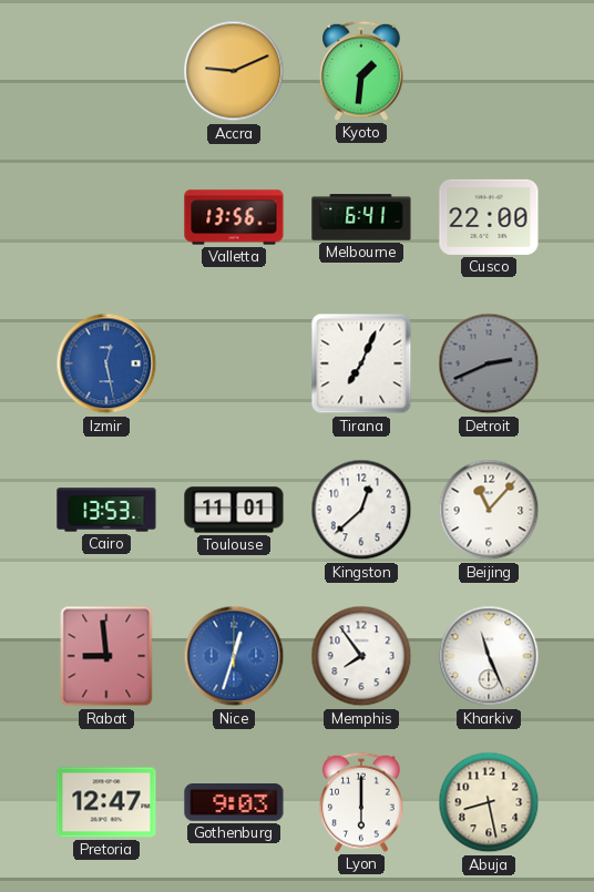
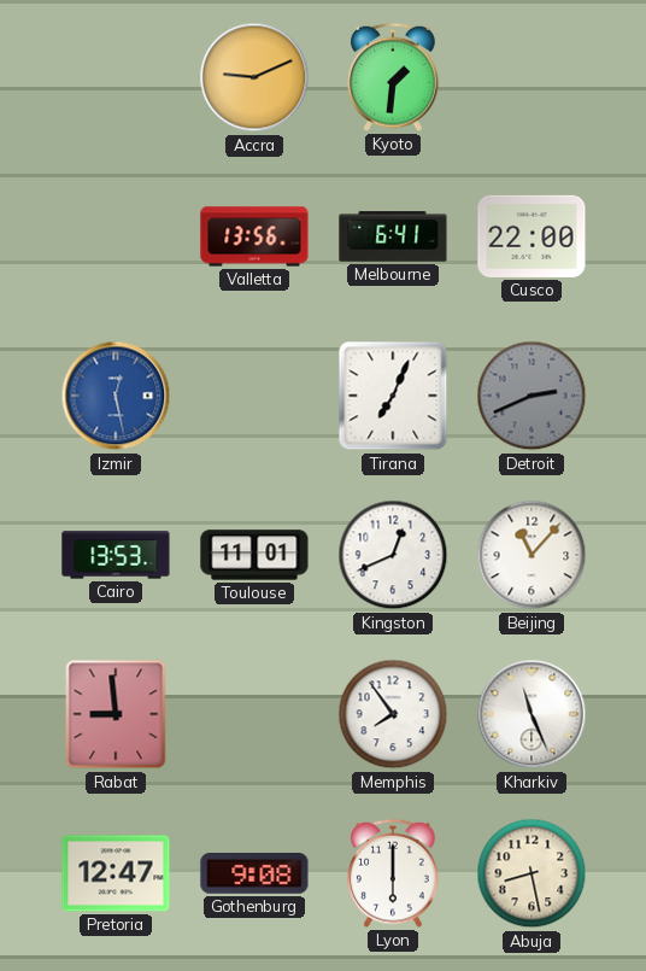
Kingston: 12:38 -> 12:41 (393, 555)
Nice: 12:33 -> none (234, 656)
Gothenburg: 9:03 -> 9:08 (254, 875)
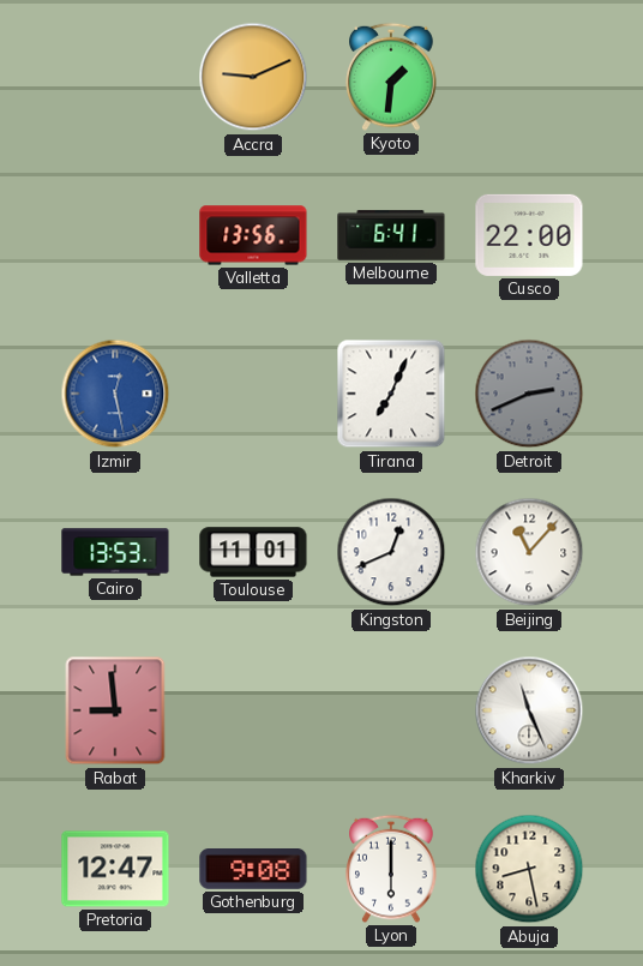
Memphis: 7:54 -> none (393, 714)
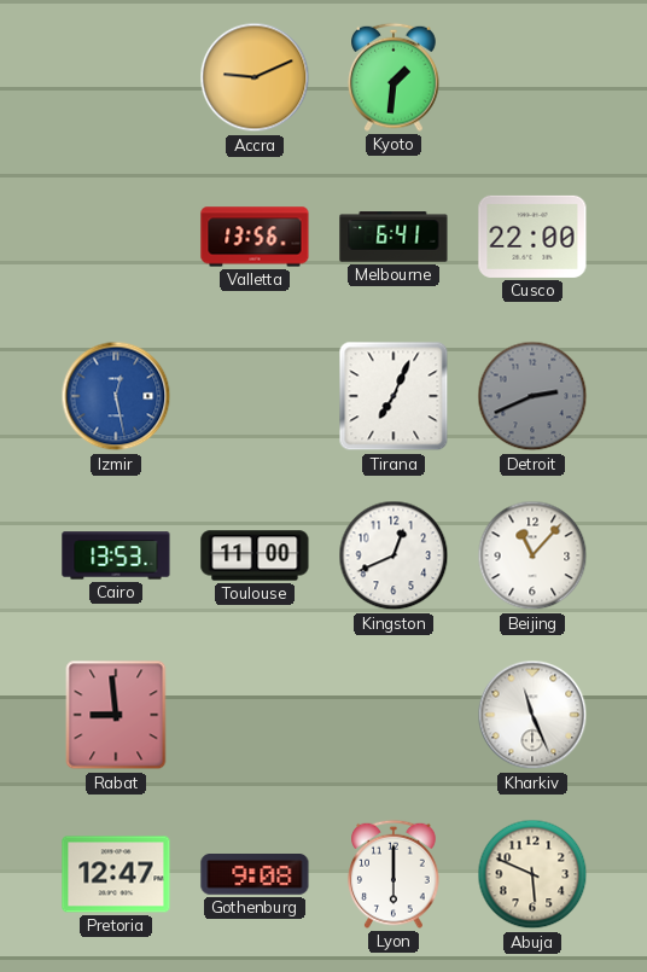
Toulouse: 11:01 -> 11:00 (255, 555)
Abuja: 8:28 -> 5:49 (532, 874)
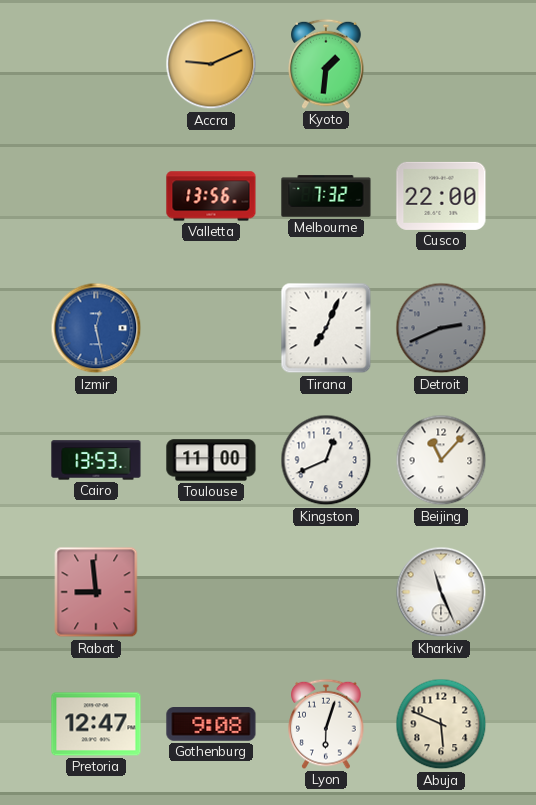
Melbourne: 6:41 -> 7:32 (326, 196)
Lyon: 6:00 -> 6:03 (326, 724)
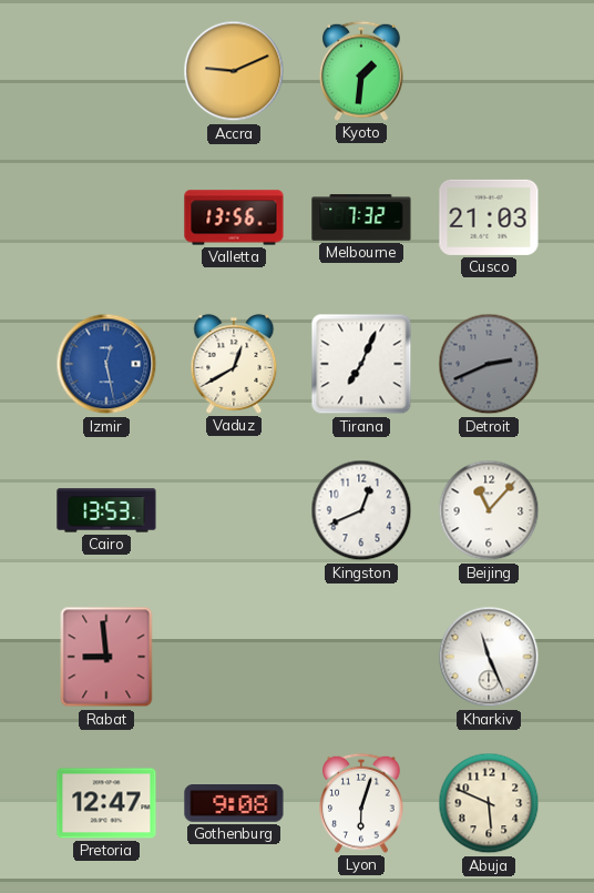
Cusco: 22:00 -> 21:03 (489, 217)
Vaduz: none -> 12:40 (234, 364)
Toulouse: 11:00 -> none (211, 460)
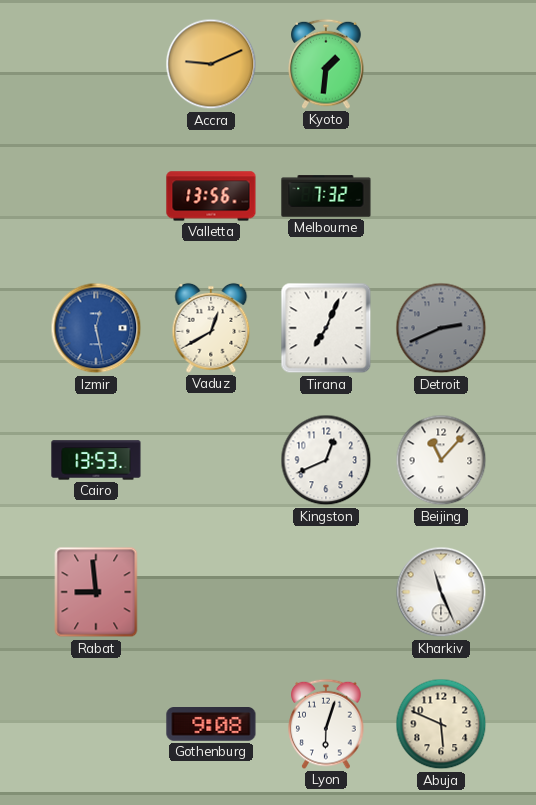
Cusco: 21:03 -> none (489, 217)
Pretoria: 12:47 -> none (106, 803)
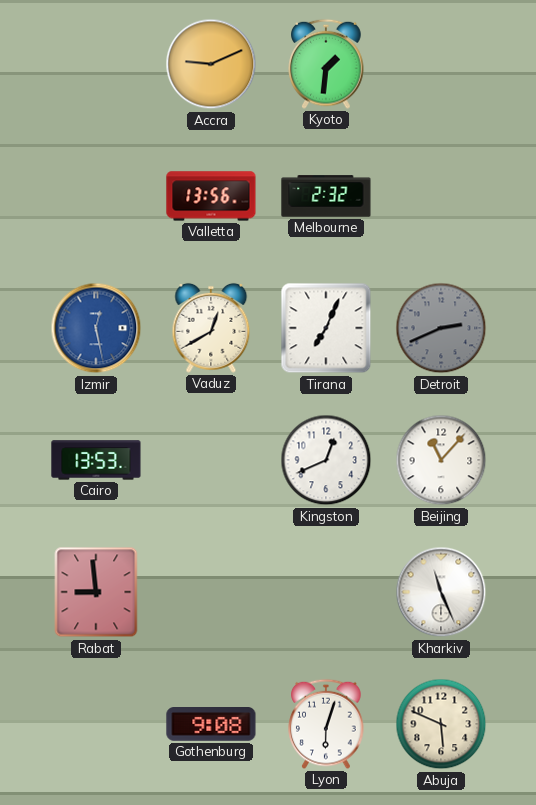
Melbourne: 7:32 -> 2:32 (326, 196)
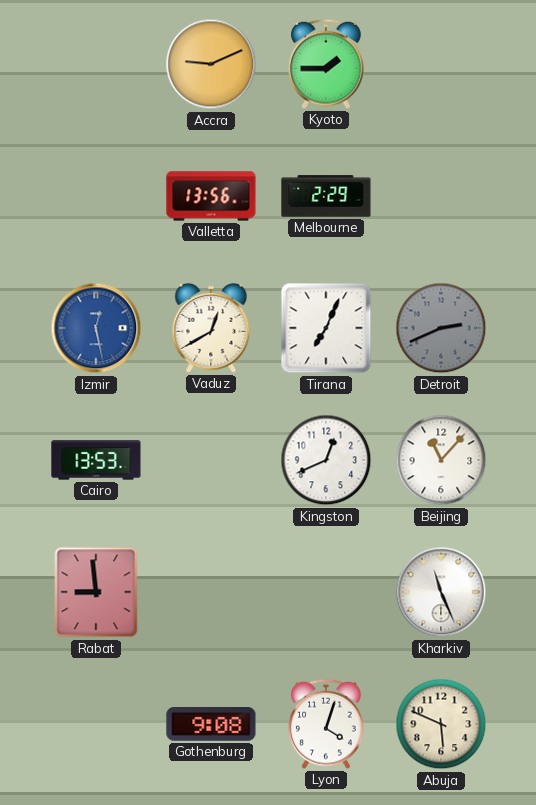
Kyoto: 1:31 -> 1:45 (326, 64)
Melbourne: 2:32 -> 2:29 (326, 196)
Lyon: 6:03 -> 4:03 (326, 724)
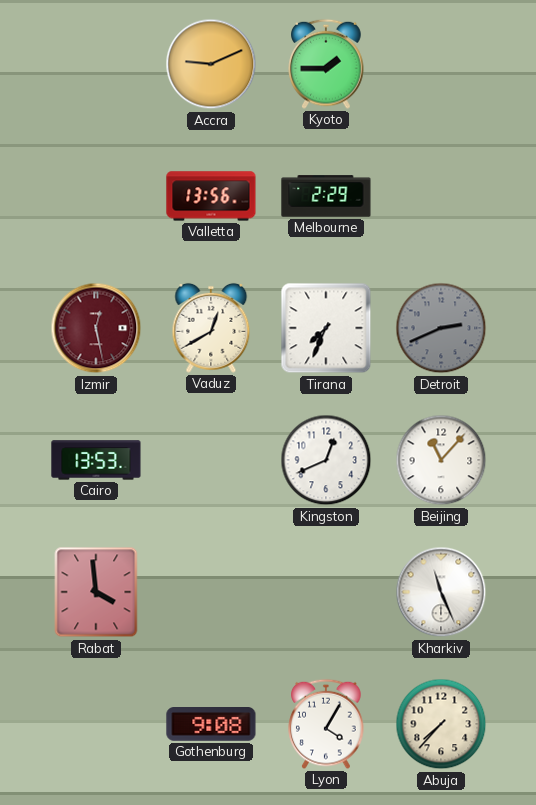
Izmir dial: blue -> burgundy (96, 328)
Tirana: 7:04 -> 7:34 (326, 328)
Rabat: 8:59 -> 3:59 (96, 592)
Lyon: 4:03 -> 4:05 (326, 724)
Abuja: 5:49 -> 7:37 (441, 724)
